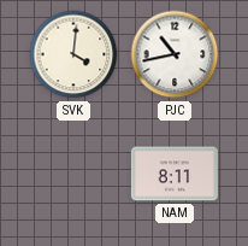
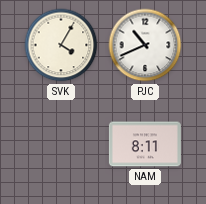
SVK: 4:01 -> 4:05 (61, 45)
PJC: 10:43 -> 10:41 (145, 45)
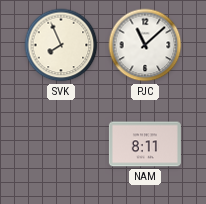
SVK: 4:05 -> 7:56 (61, 45)
PJC: 10:41 -> 11:08 (145, 45)
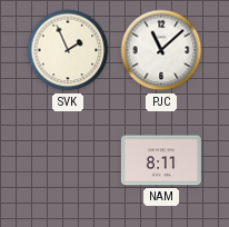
SVK: 7:56 -> 1:56 (68, 50)
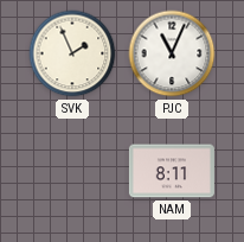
PJC: 11:08 -> 11:04 (172, 53)
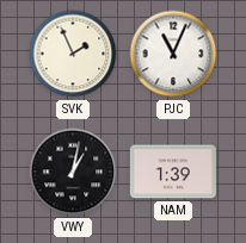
VWY: none -> 1:02 (73, 172)
NAM: 8:11 -> 1:39 (173, 172)
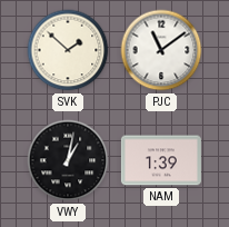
SVK: 1:56 -> 1:52 (68, 50)
PJC: 11:04 -> 11:09 (161, 50)
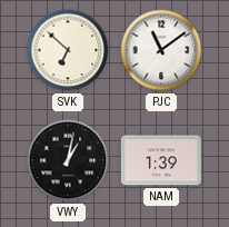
SVK: 1:52 -> 6:52 (68, 50)
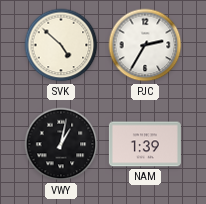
SVK: 6:52 -> 4:52 (61, 45)
PJC: 11:09 -> 2:35 (145, 45)
